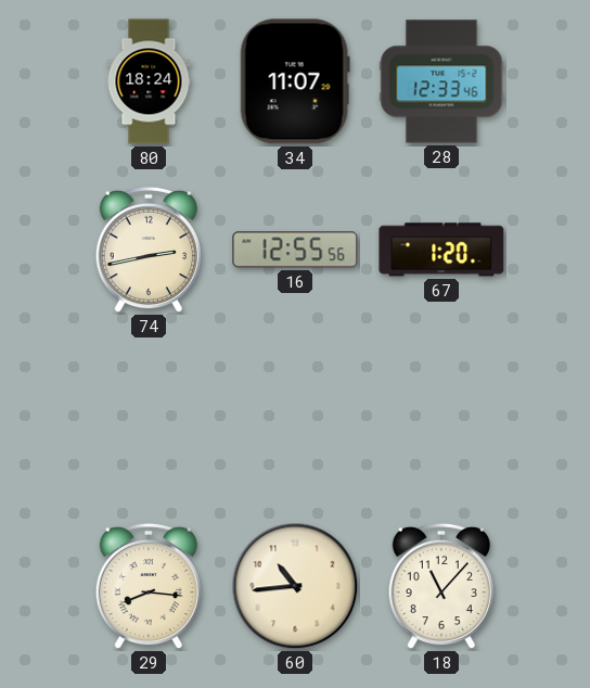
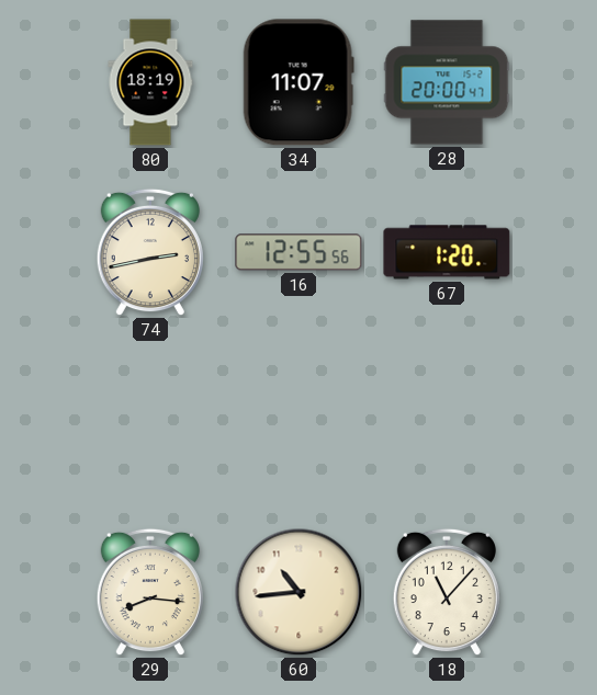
80: 18:24 -> 18:19 (150, 82)
28: 12:33 -> 20:00 (447, 82)
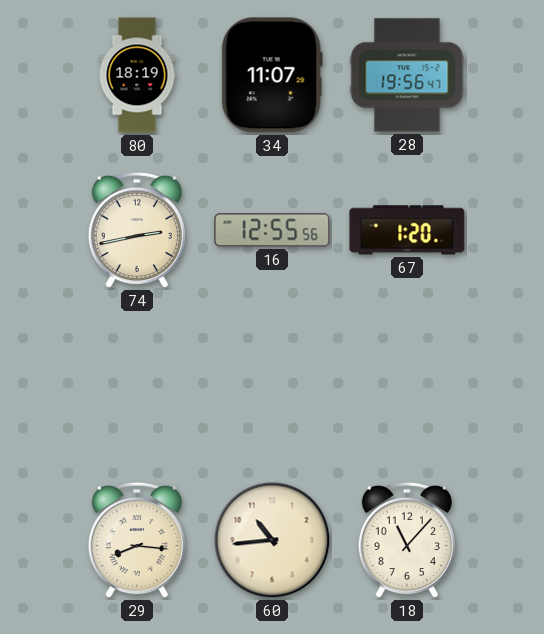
28: 20:00 -> 19:56 (407, 75)
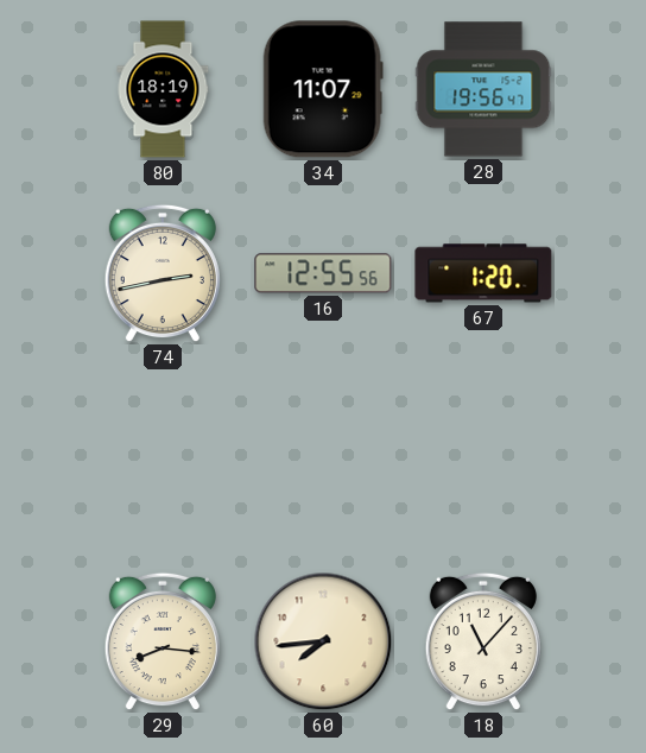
60: 10:44 -> 7:44 (323, 641)
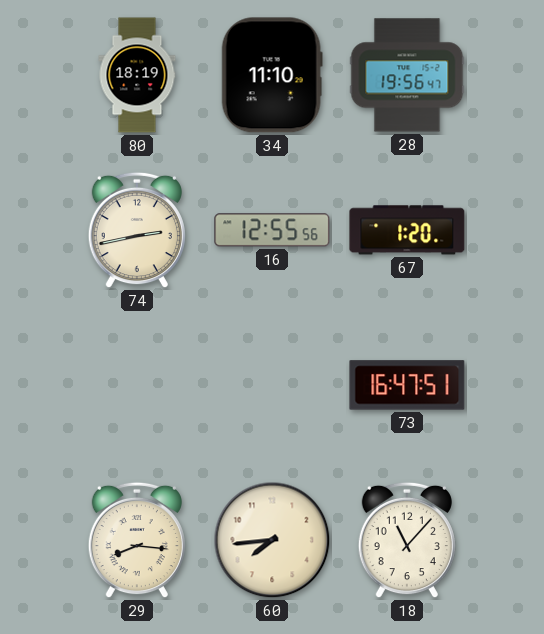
34: 11:07 -> 11:10 (272, 75)
73: none -> 16:47 (407, 385)
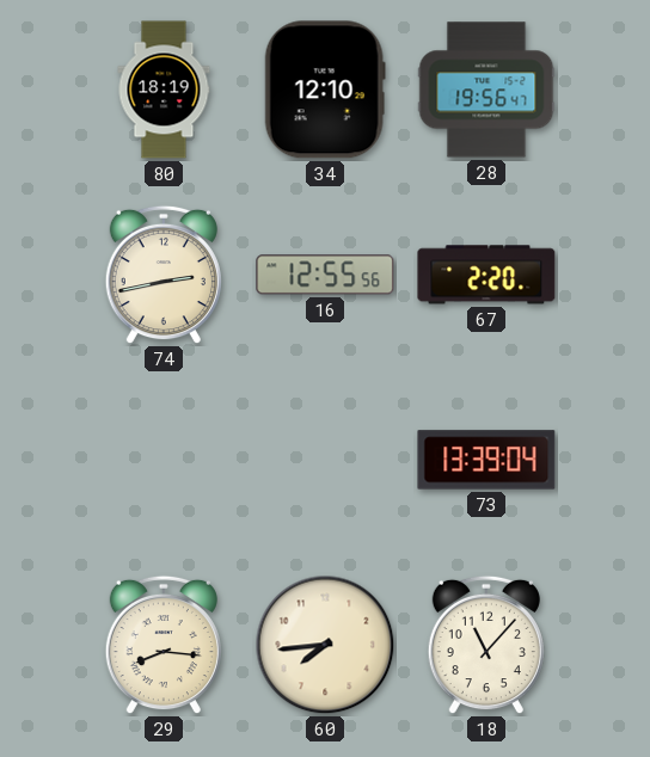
34: 11:10 -> 12:10 (325, 90)
67: 1:20 -> 2:20 (486, 275)
73: 16:47 -> 13:39 (486, 460)
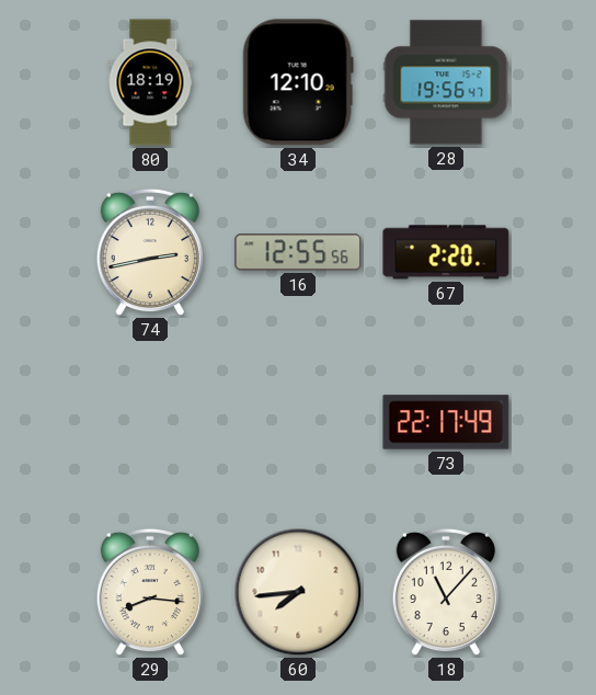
73: 13:39 -> 22:17 (446, 422)
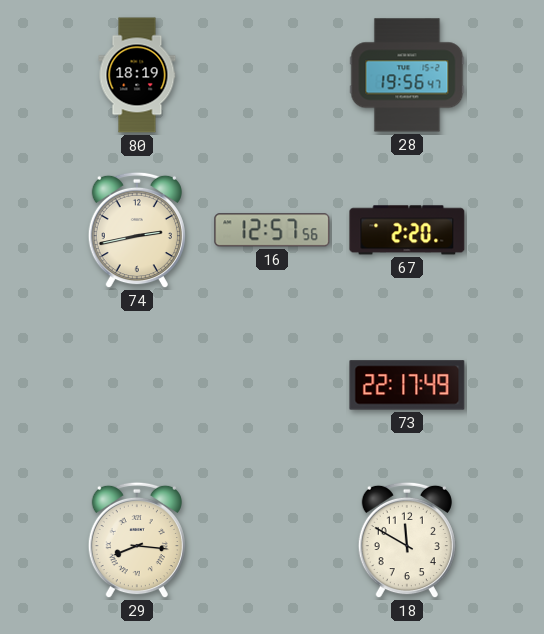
34: 12:10 -> none (298, 82)
16: 12:55 -> 12:57 (272, 230)
60: 7:44 -> none (298, 592)
18: 11:07 -> 11:50 (407, 540)
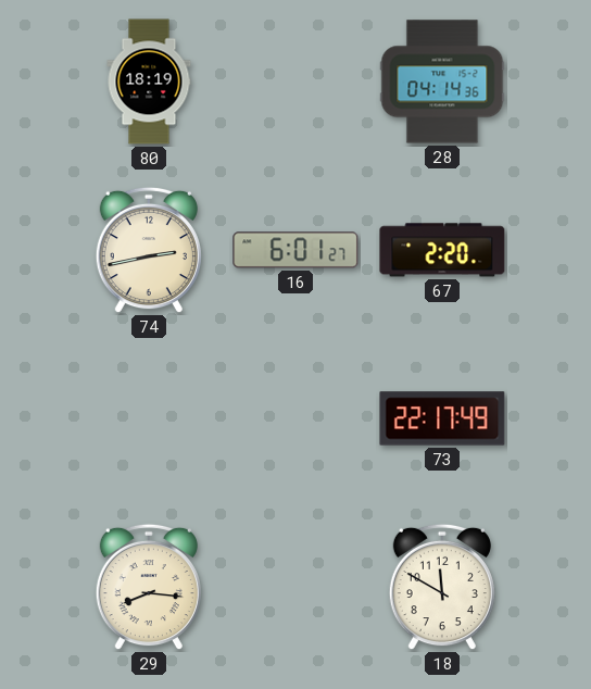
28: 19:56 -> 04:14 (442, 82)
16: 12:57 -> 6:01 (295, 250)
